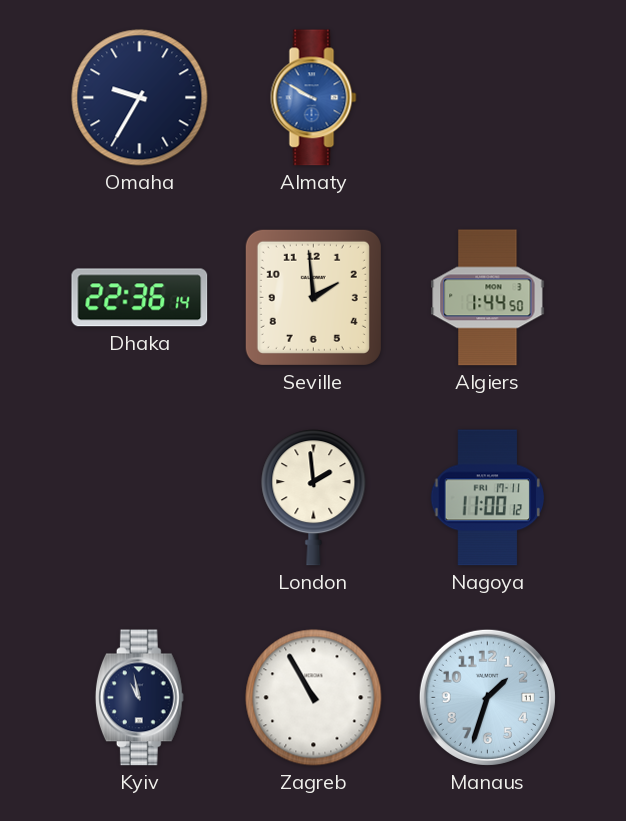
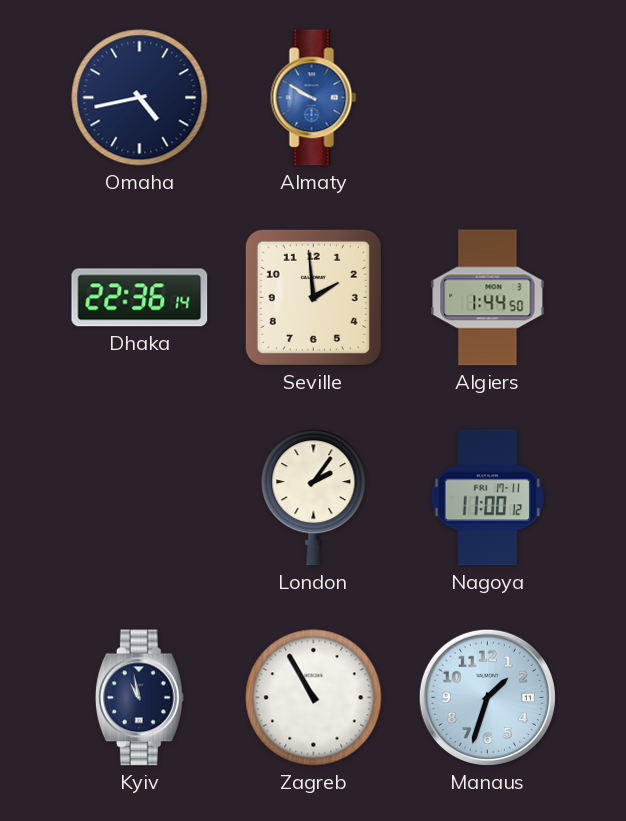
Omaha: 9:35 -> 4:43 (140, 98)
London: 1:59 -> 2:06 (314, 498)
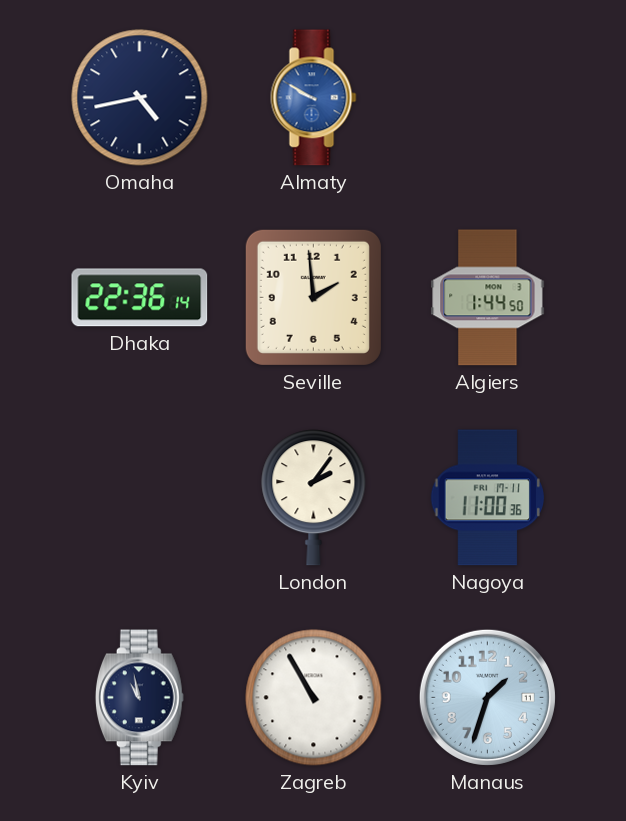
Nagoya: 11:00:12 -> 11:00:36 (488, 498)
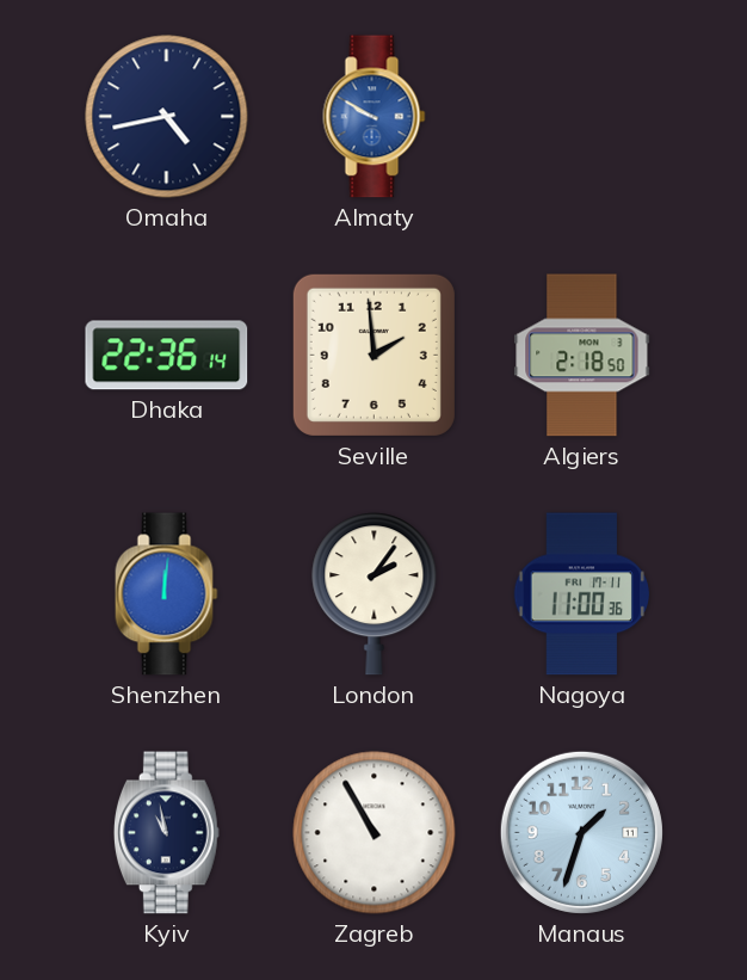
Algiers: 1:44 -> 2:18 (582, 356)
Shenzhen: none -> 12:01 (167, 594)
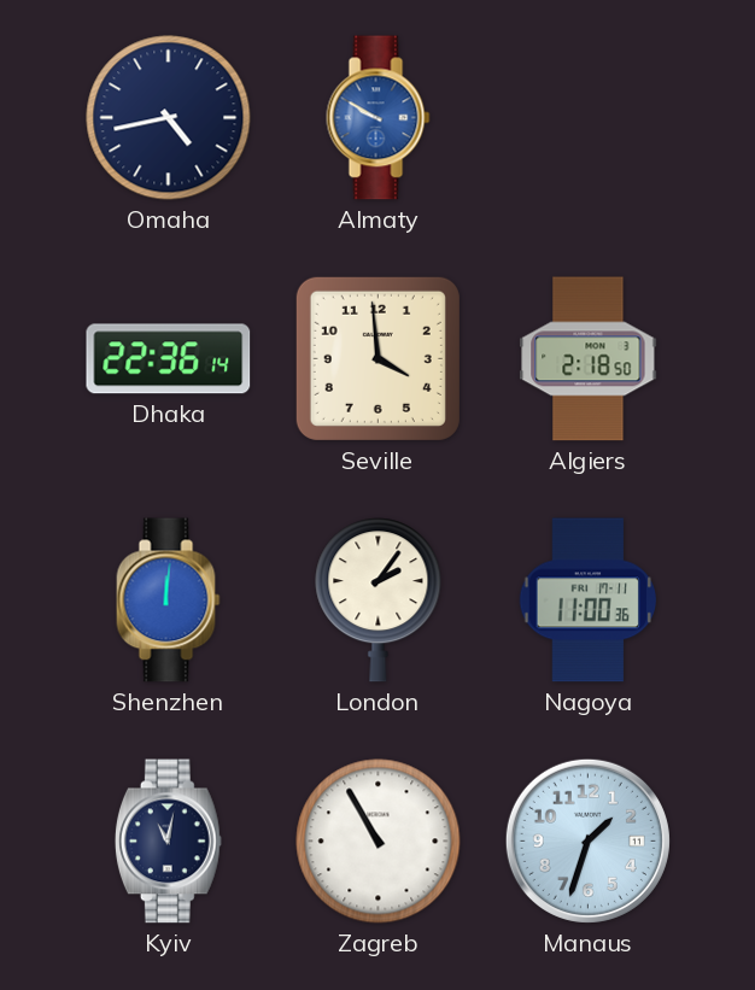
Seville: 1:59 -> 3:59 (377, 358)
Kyiv: 10:58 -> 11:02 (168, 842)
